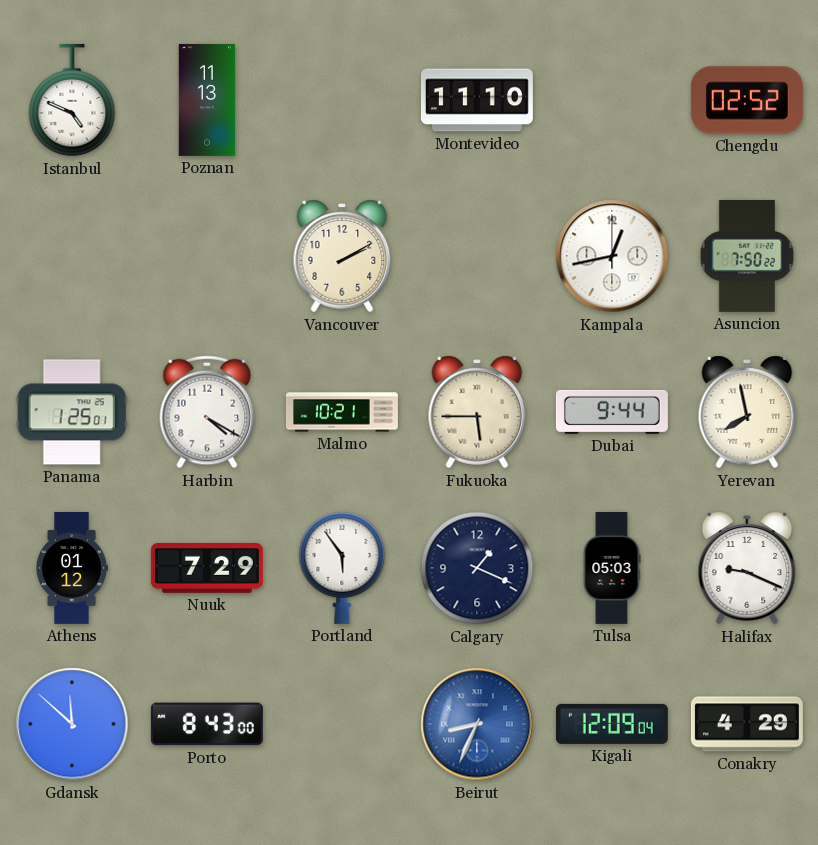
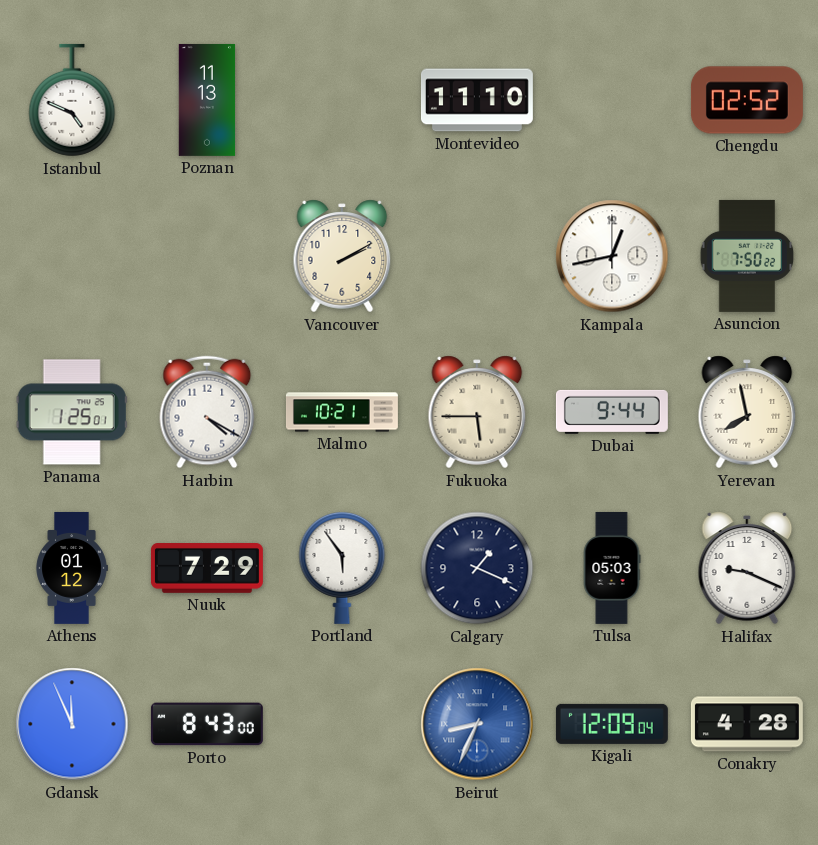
Gdansk: 11:52 -> 11:56 (72, 724)
Conakry: 4:29 -> 4:28 (747, 724)
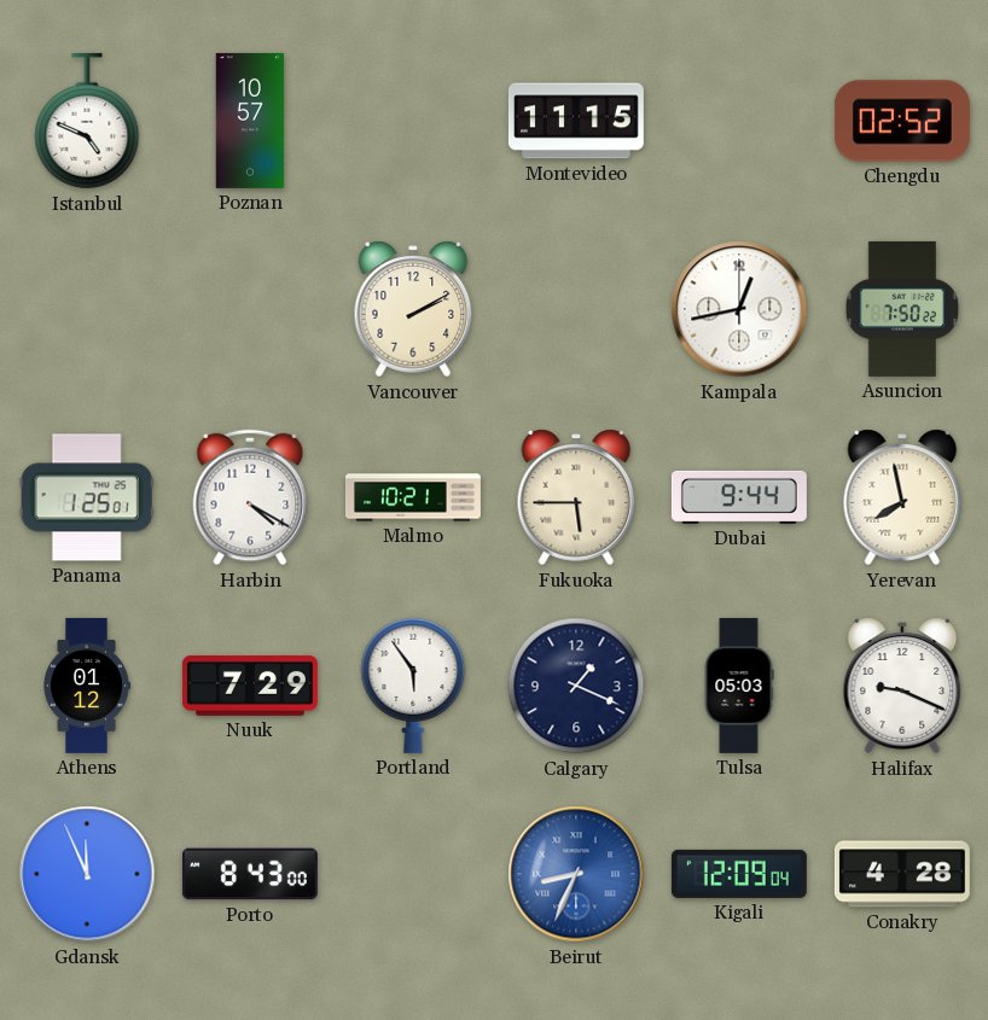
Poznan: 11:13 -> 10:57 (250, 121)
Montevideo: 11:10 -> 11:15 (576, 121)
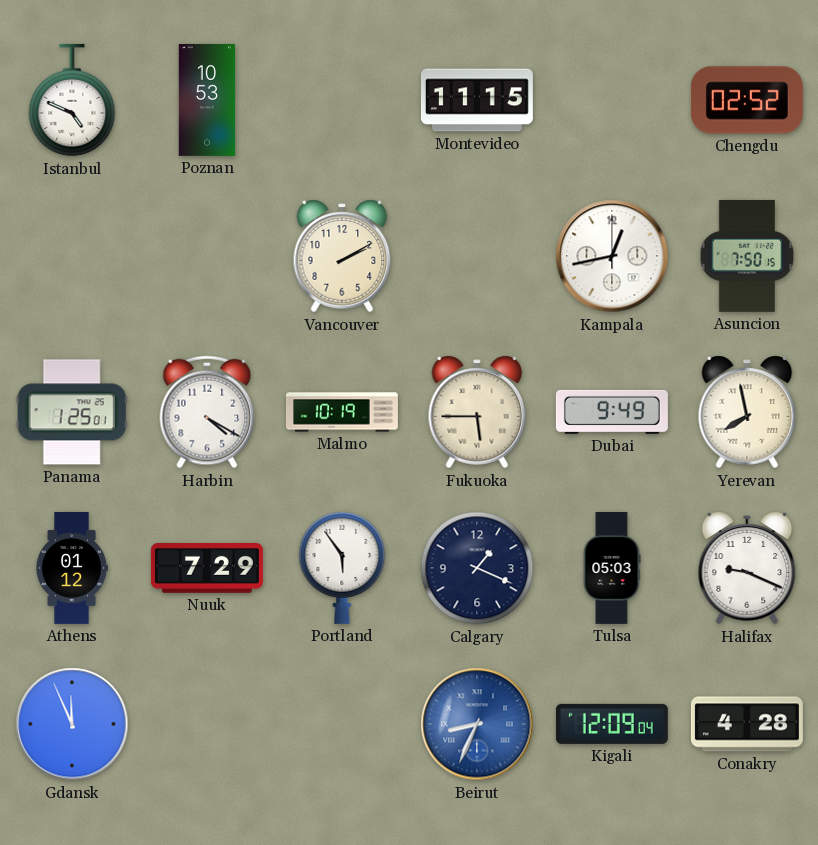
Poznan: 10:57 -> 10:53 (207, 100)
Asuncion: 7:50:22 -> 7:50:15 (747, 256)
Malmo: 10:21 -> 10:19 (342, 412)
Dubai: 9:44 -> 9:49 (612, 412)
Porto: 8:43 -> none (250, 874)
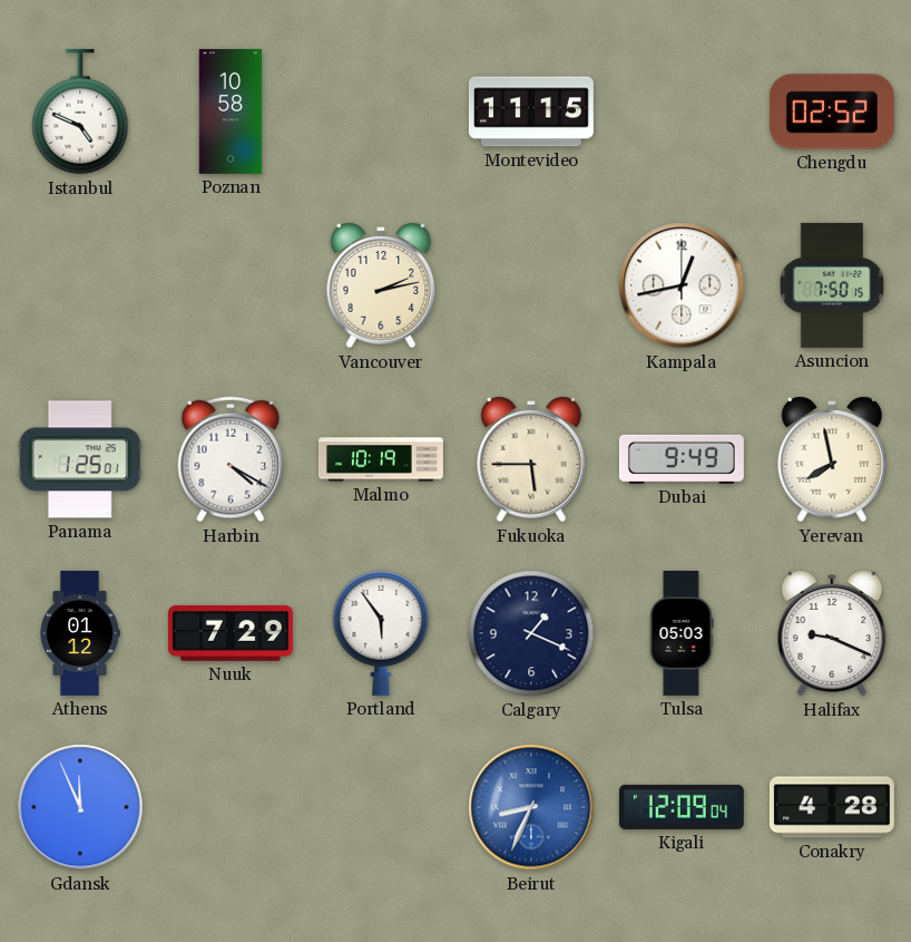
Poznan: 10:53 -> 10:58 (231, 111)
Vancouver: 2:10 -> 2:13 (381, 285)
